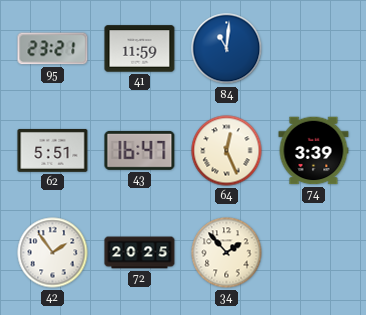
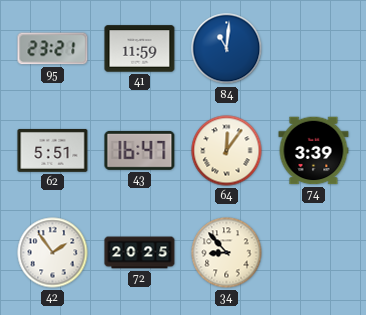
64: 12:26 -> 12:06 (227, 151)
34: 1:53 -> 8:53 (227, 253)
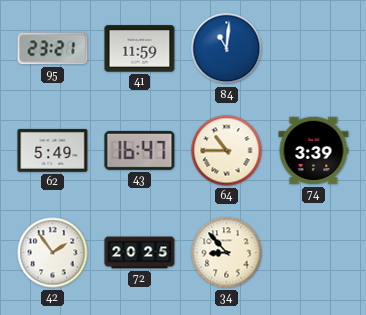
62: 5:51 -> 5:49 (53, 150)
64: 12:06 -> 10:45 (227, 151)
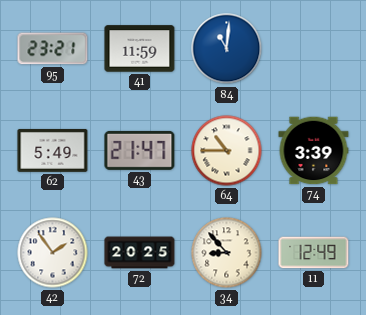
43: 16:47 -> 21:47 (140, 150)
11: none -> 12:49 (314, 253)
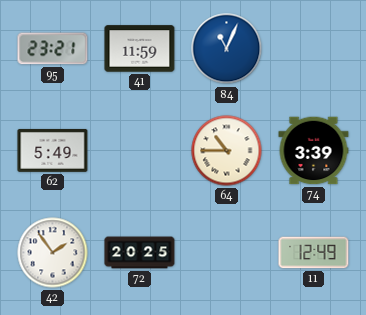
84: 11:01 -> 11:04 (227, 49)
43: 21:47 -> none (140, 150)
34: 8:53 -> none (227, 253)
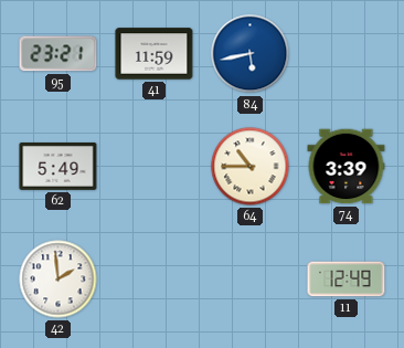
84: 11:04 -> 5:43 (251, 54)
42: 1:54 -> 1:59 (59, 280)
72: 20:25 -> none (140, 253)
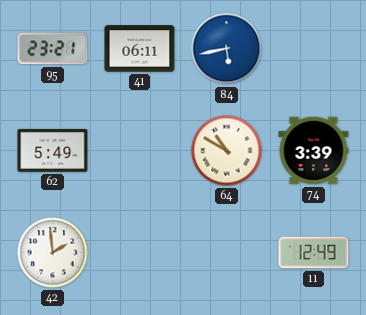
41: 11:59 -> 06:11 (140, 49)
64: 10:45 -> 10:50 (227, 151)
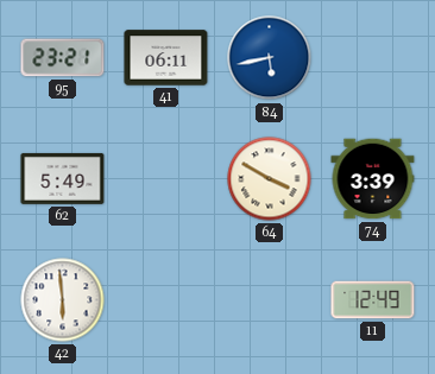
64: 10:50 -> 3:50 (270, 179)
42: 1:59 -> 5:59 (63, 300)
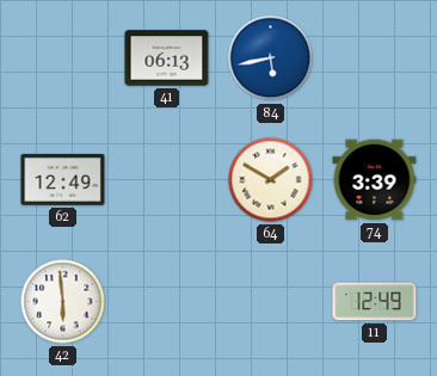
95: 23:21 -> none (63, 58)
41: 06:11 -> 06:13 (167, 58)
62: 5:49 -> 12:49 (63, 179)
64: 3:50 -> 1:50 (271, 180)
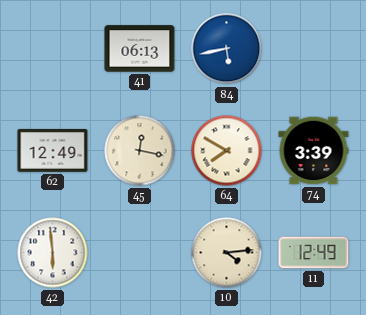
45: none -> 12:17 (140, 151)
64: 1:50 -> 7:50 (227, 151)
10: none -> 4:14 (227, 253)
